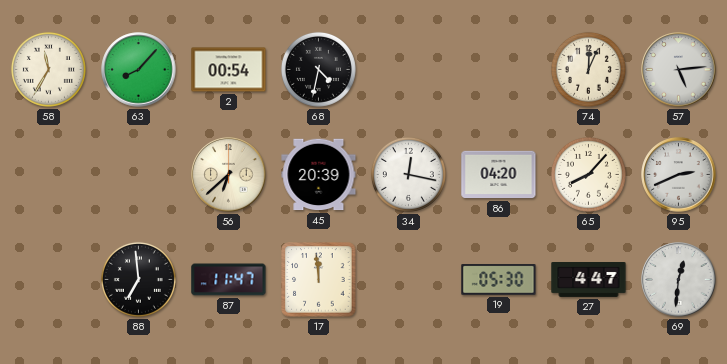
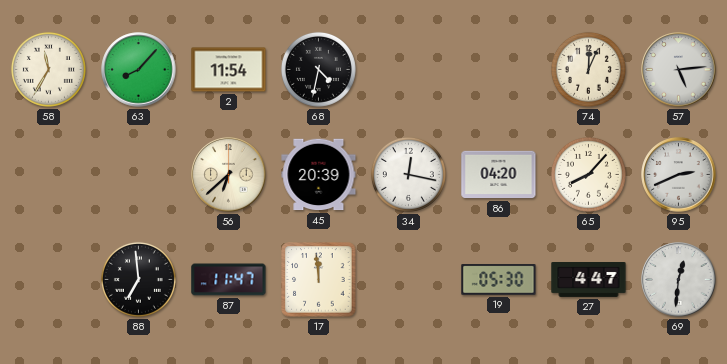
2: 00:54 -> 11:54 (229, 70)
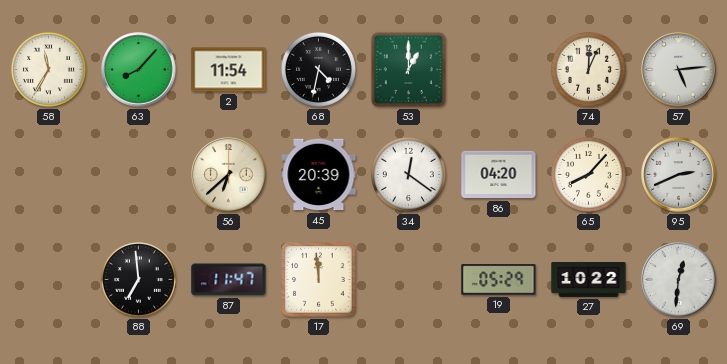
53: none -> 1:00 (408, 69)
34: 12:17 -> 12:21 (408, 174)
19: 05:30 -> 05:29 (499, 280)
27: 4:47 -> 10:22 (589, 280)
